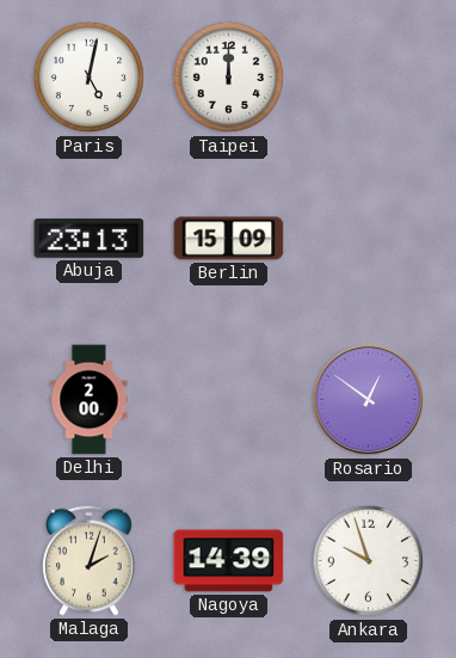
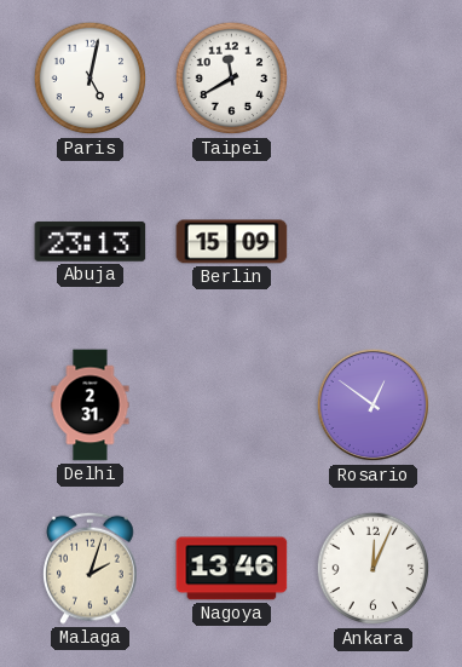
Taipei: 12:00 -> 11:40 (232, 79)
Delhi: 2:00 -> 2:31 (91, 406)
Nagoya: 14:39 -> 13:46 (232, 569)
Ankara: 9:57 -> 12:04 (374, 569)
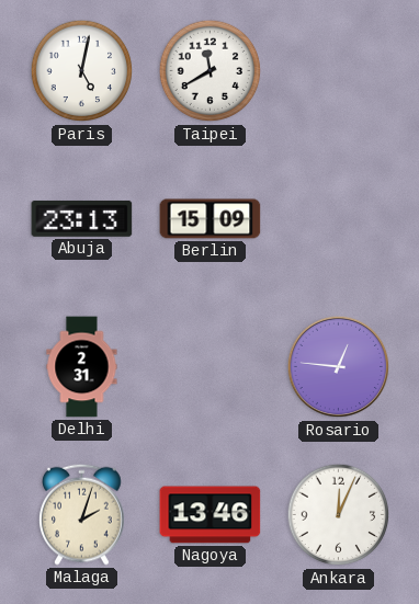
Rosario: 12:51 -> 12:46 (339, 367)
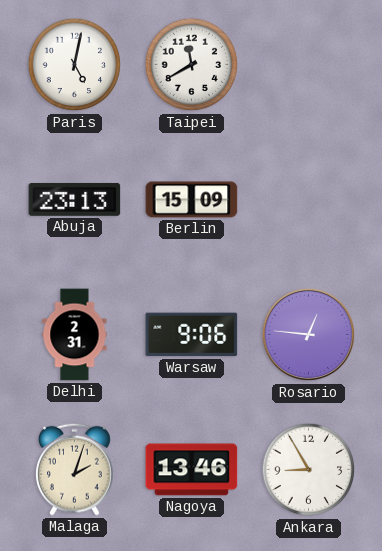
Warsaw: none -> 9:06 (192, 335)
Ankara: 12:04 -> 8:55 (309, 470)
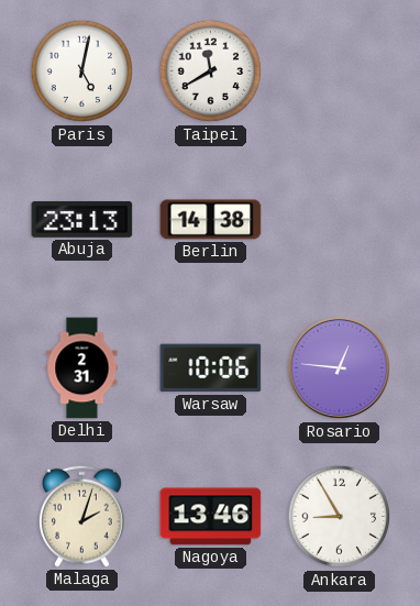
Berlin: 15:09 -> 14:38 (211, 220)
Warsaw: 9:06 -> 10:06 (211, 368)
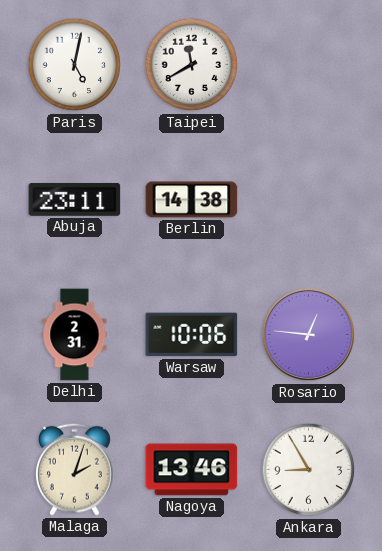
Abuja: 23:13 -> 23:11 (75, 199)
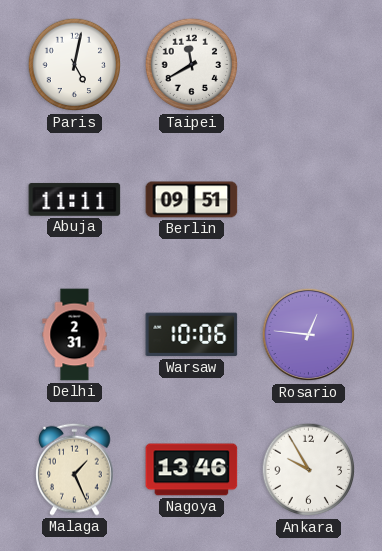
Abuja: 23:11 -> 11:11 (75, 199)
Berlin: 14:38 -> 09:51 (192, 200)
Malaga: 2:03 -> 1:26 (75, 469)
Ankara: 8:55 -> 9:55 (309, 470)
